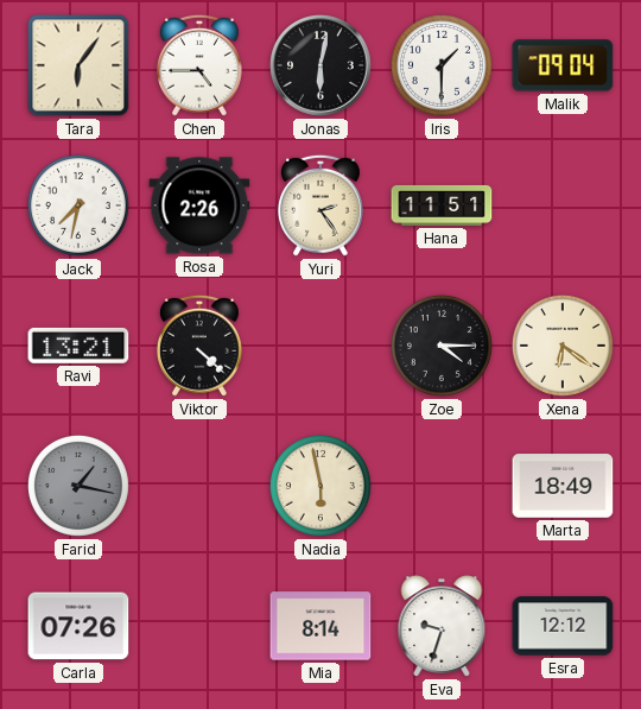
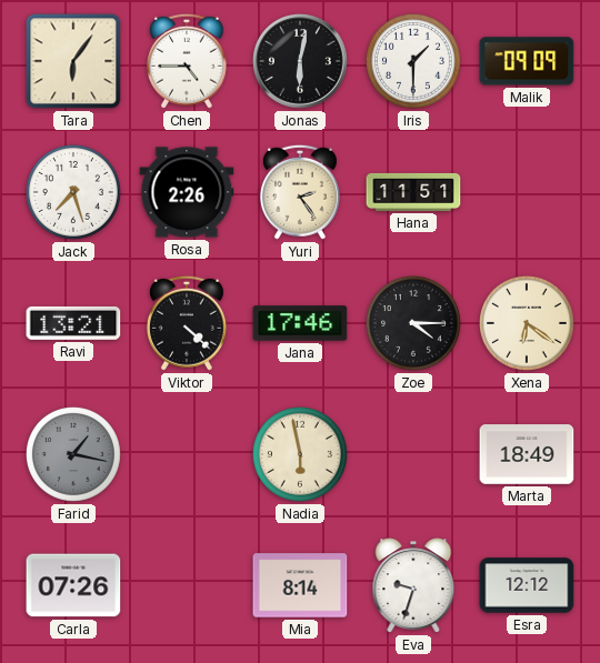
Malik: 09:04 -> 09:09 (527, 61)
Jack: 7:32 -> 7:27 (73, 192)
Jana: none -> 17:46 (300, 323)
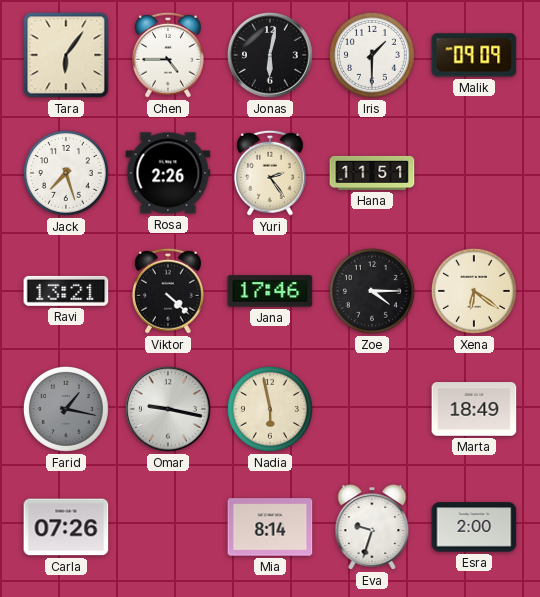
Omar: none -> 9:17 (169, 410)
Esra: 12:12 -> 2:00 (474, 527)
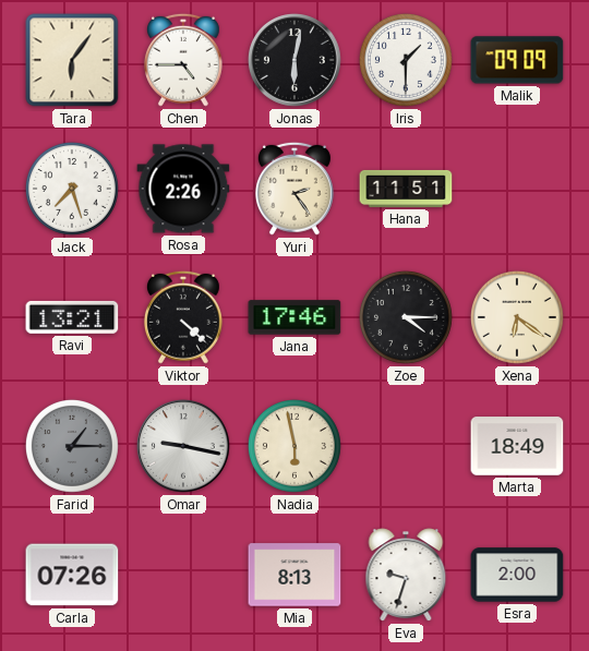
Farid: 1:17 -> 1:15 (72, 446)
Mia: 8:14 -> 8:13 (294, 575)
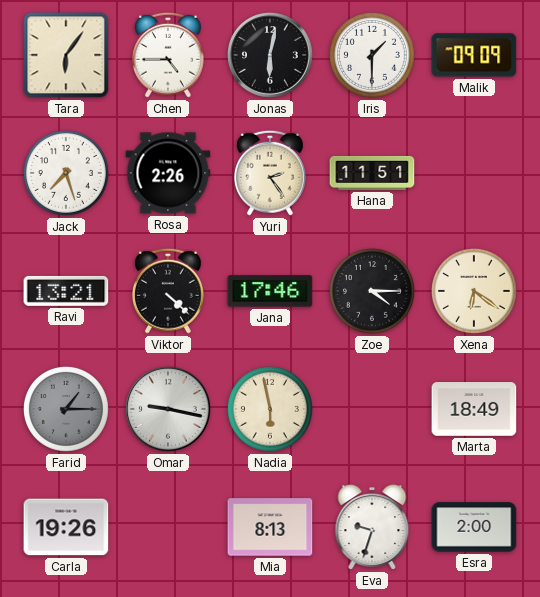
Carla: 07:26 -> 19:26 (66, 527)
